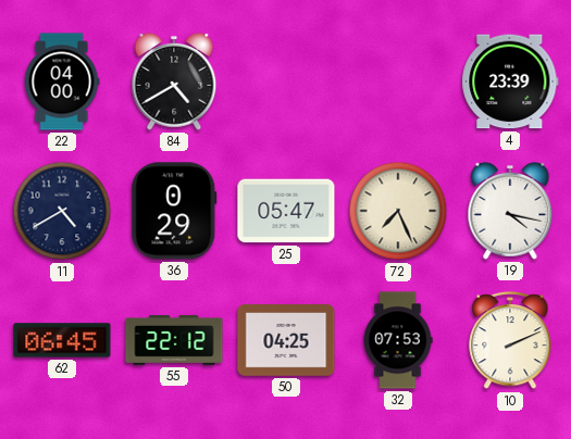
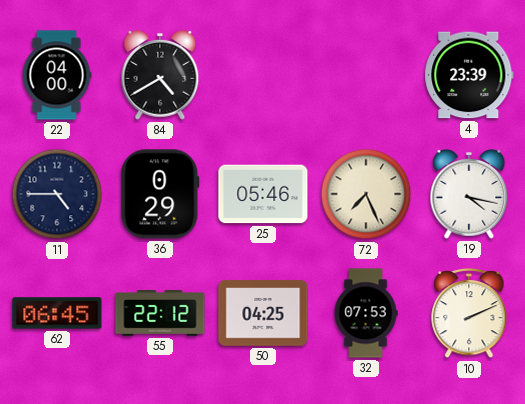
11: 4:40 -> 4:45 (57, 194)
25: 05:47 -> 05:46 (263, 194)
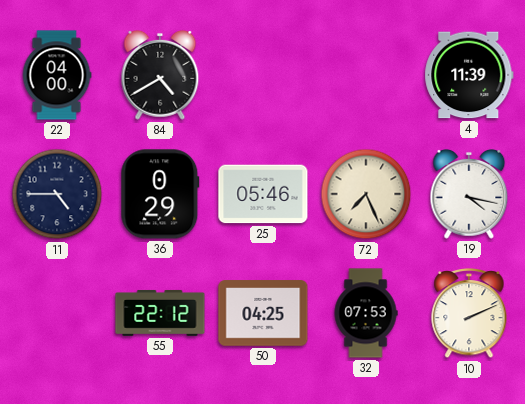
4: 23:39 -> 11:39 (469, 75)
62: 06:45 -> none (57, 313)
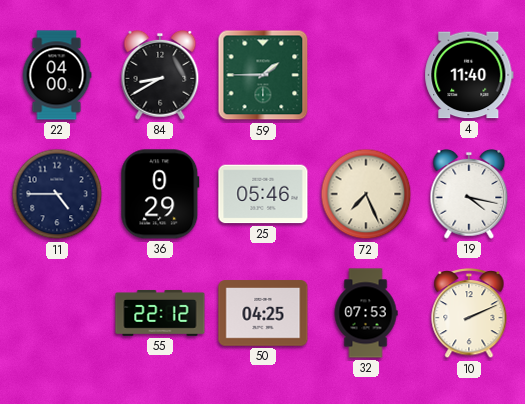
84: 4:40 -> 8:40 (160, 75)
59: none -> 1:45 (263, 75)
4: 11:39 -> 11:40 (469, 75)
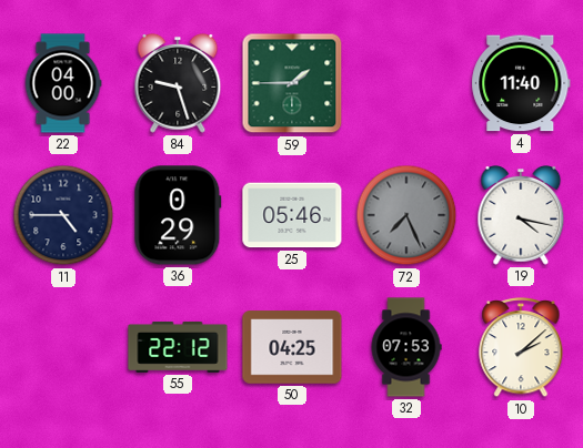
84: 8:40 -> 9:27 (178, 83)
72 dial: cream -> grey (406, 215)
10: 2:11 -> 2:08 (521, 347)
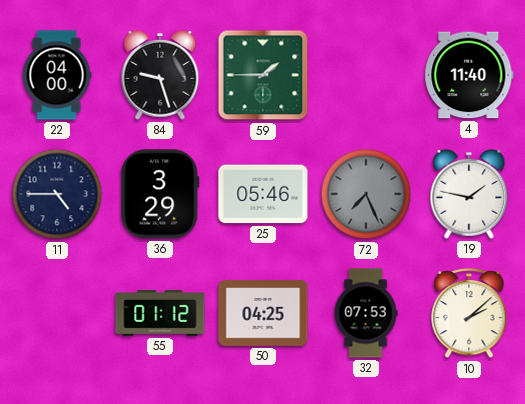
36: 0:29 -> 3:29 (160, 194)
19: 4:17 -> 1:47 (469, 194)
55: 22:12 -> 01:12 (160, 313)
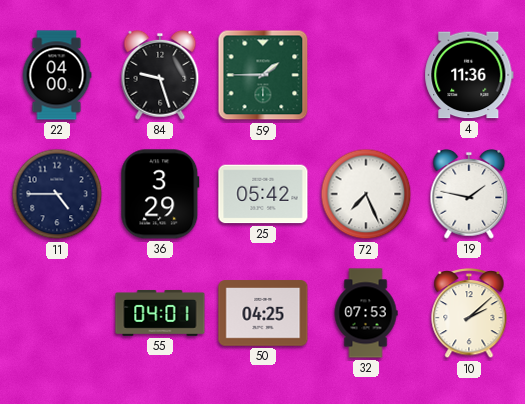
4: 11:40 -> 11:36 (469, 75)
25: 05:46 -> 05:42 (263, 194)
72 dial: grey -> white (366, 194)
55: 01:12 -> 04:01 (160, 313)
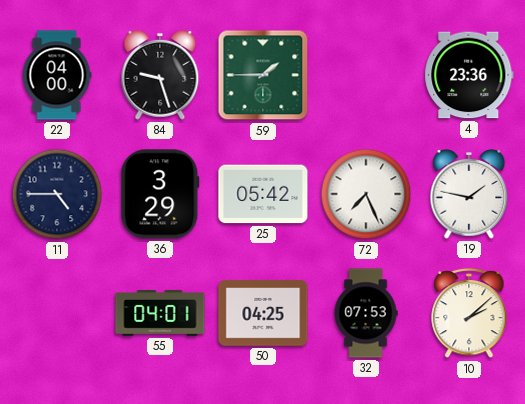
4: 11:36 -> 23:36 (469, 75)
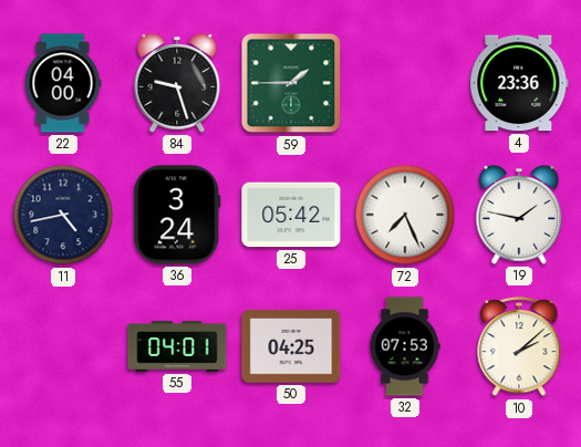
11: 4:45 -> 4:43 (63, 215)
36: 3:29 -> 3:24 (177, 215)
